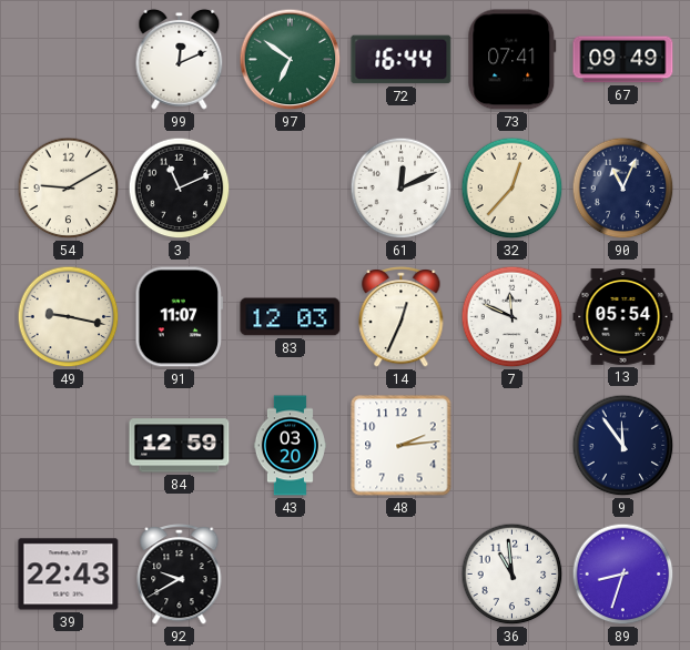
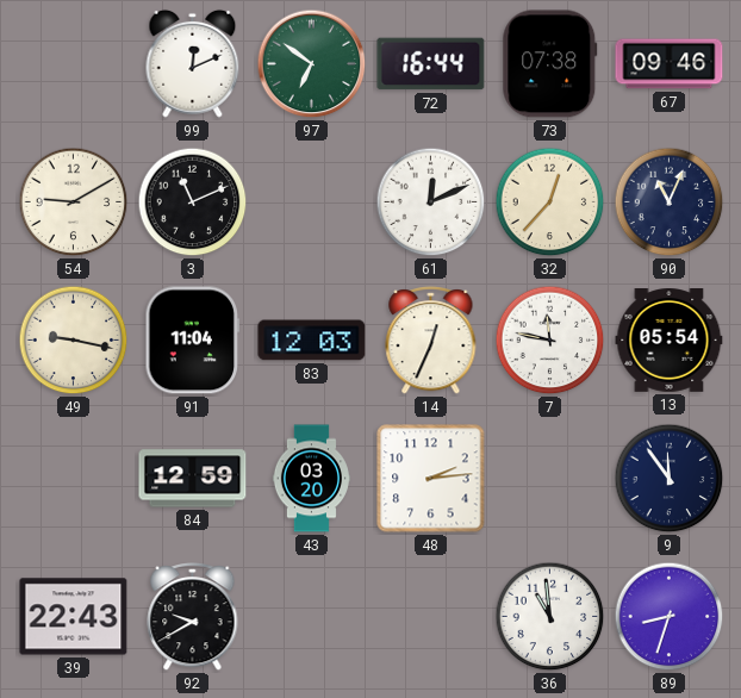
73: 07:41 -> 07:38 (550, 64)
67: 09:49 -> 09:46 (670, 64)
91: 11:07 -> 11:04 (193, 341)
7: 11:49 -> 11:47 (550, 341)
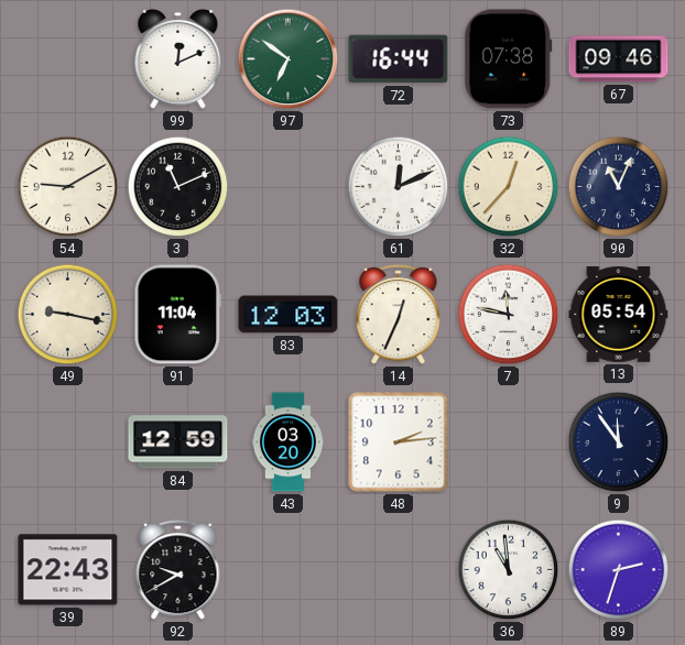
89: 8:33 -> 2:33 (619, 570)
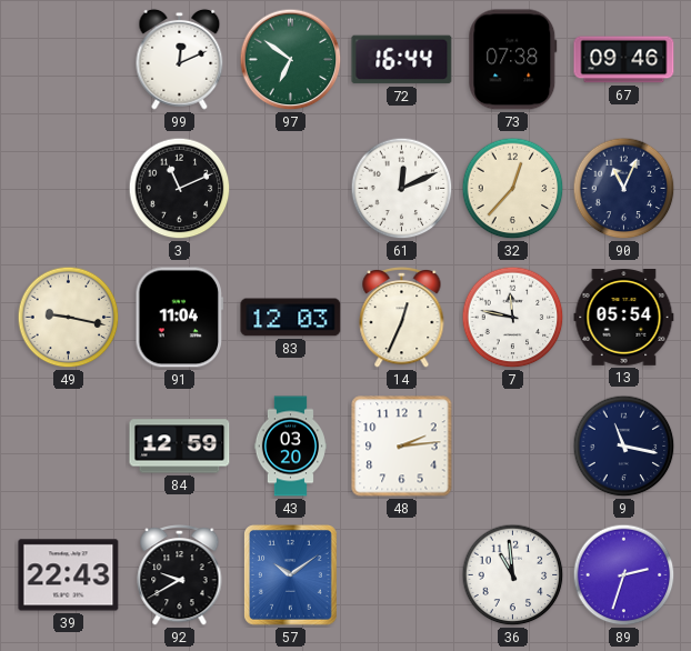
54: 9:10 -> none (68, 187)
9: 11:54 -> 11:17 (624, 447)
57: none -> 10:09 (291, 575)
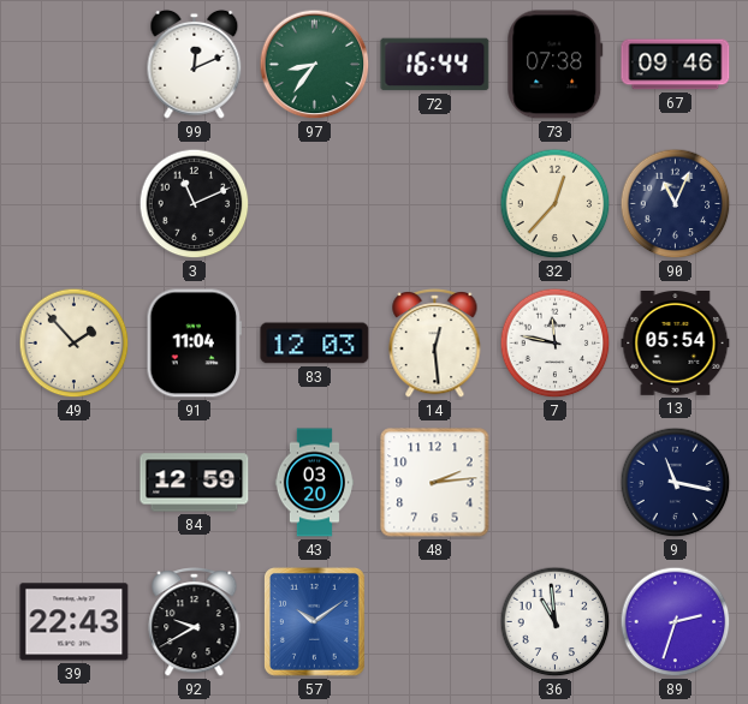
97: 6:51 -> 8:36 (315, 65)
61: 12:11 -> none (402, 189)
49: 9:17 -> 1:53 (75, 344)
14: 12:34 -> 12:29 (435, 344)
